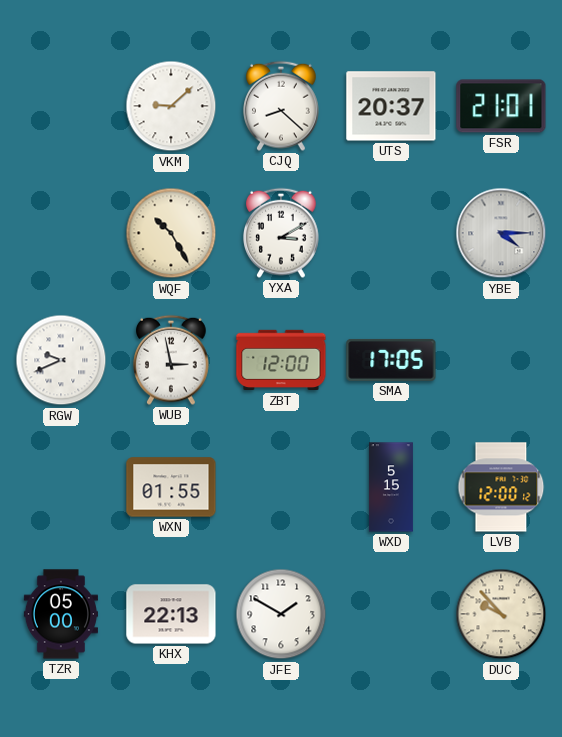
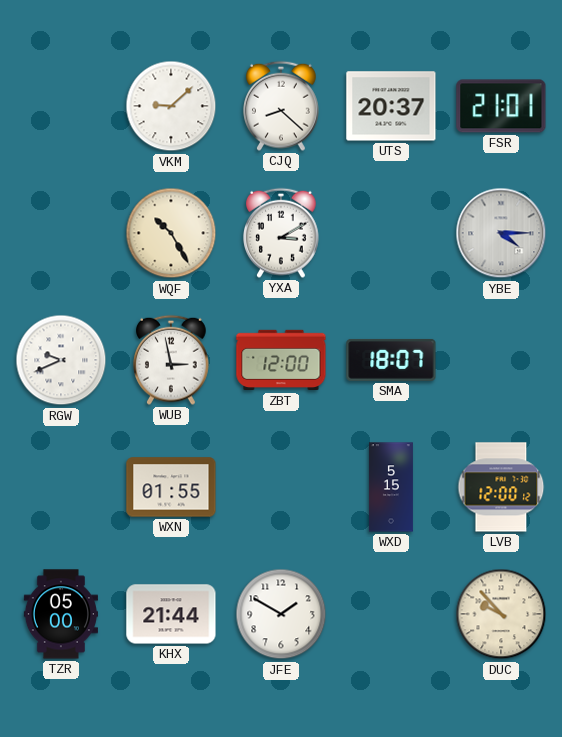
SMA: 17:05 -> 18:07 (391, 360)
KHX: 22:13 -> 21:44 (171, 614)
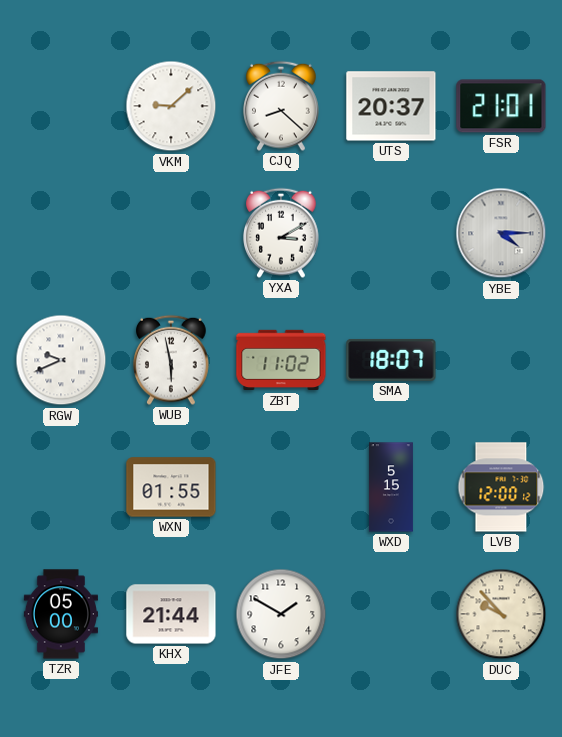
WQF: 10:25 -> none (171, 233)
WUB: 2:58 -> 5:58 (172, 360)
ZBT: 12:00 -> 11:02 (281, 360)
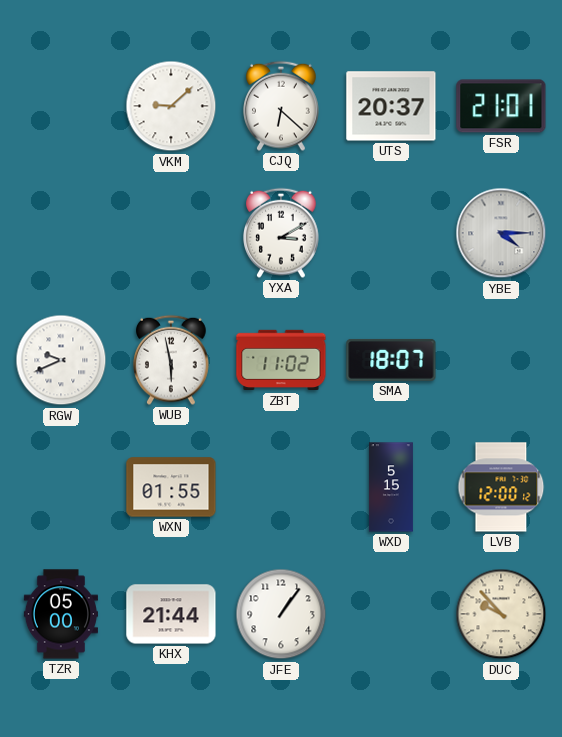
CJQ: 8:22 -> 6:22 (282, 106)
JFE: 1:50 -> 1:06 (281, 614)
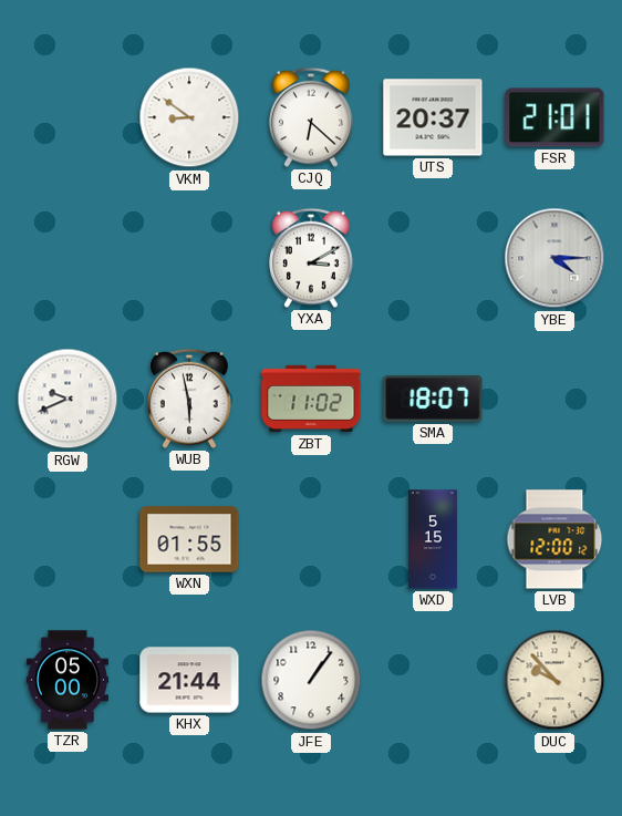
VKM: 9:08 -> 8:51 (189, 117)
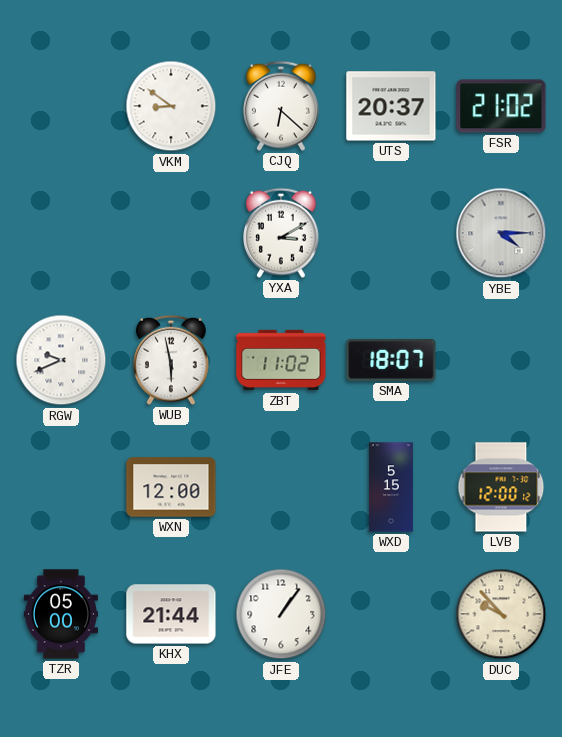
FSR: 21:01 -> 21:02 (501, 106)
WXN: 01:55 -> 12:00 (171, 487)
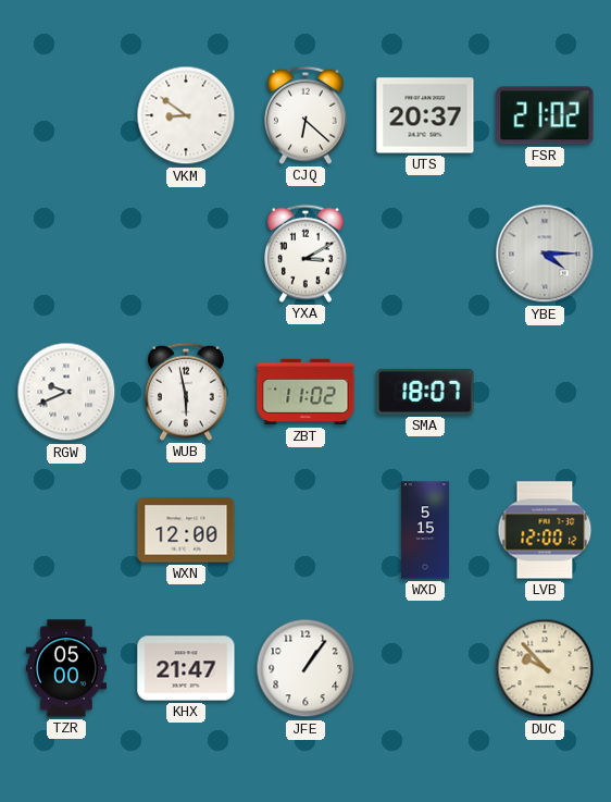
KHX: 21:44 -> 21:47 (186, 668)
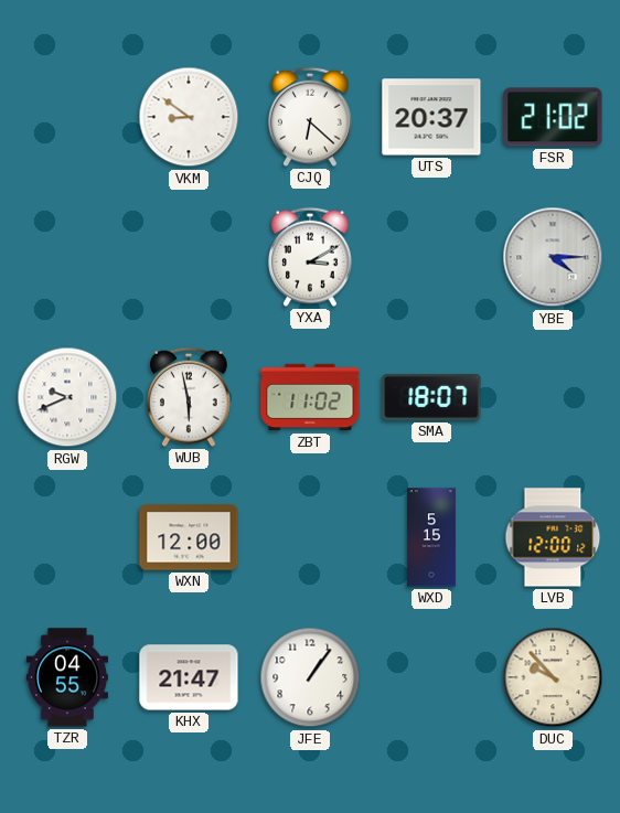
TZR: 05:00 -> 04:55 (67, 677)
